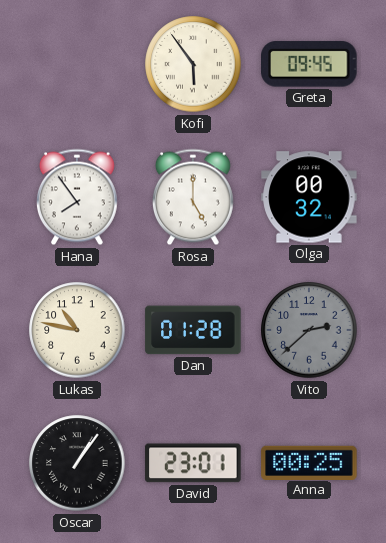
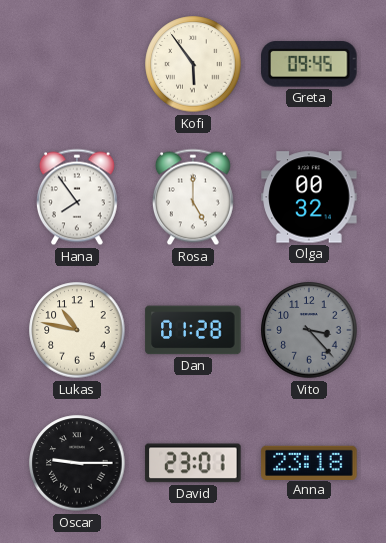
Vito: 2:38 -> 3:23 (309, 330)
Oscar: 1:06 -> 9:15 (77, 463)
Anna: 00:25 -> 23:18 (309, 462)
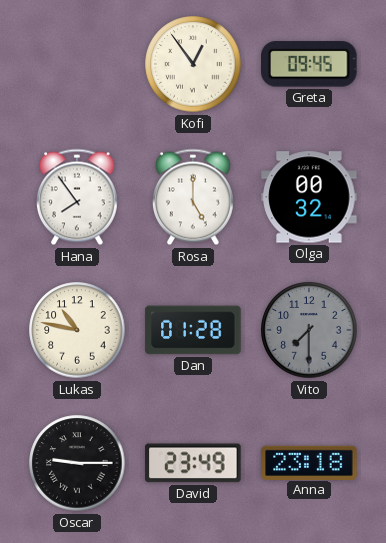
Kofi: 5:54 -> 12:54 (193, 64)
Vito: 3:23 -> 7:30 (309, 330)
David: 23:01 -> 23:49 (193, 463)
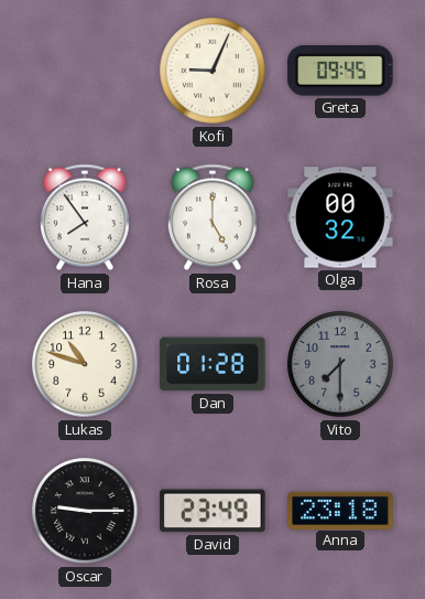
Kofi: 12:54 -> 9:04 (212, 71)
Lukas: 10:47 -> 10:48 (85, 364)
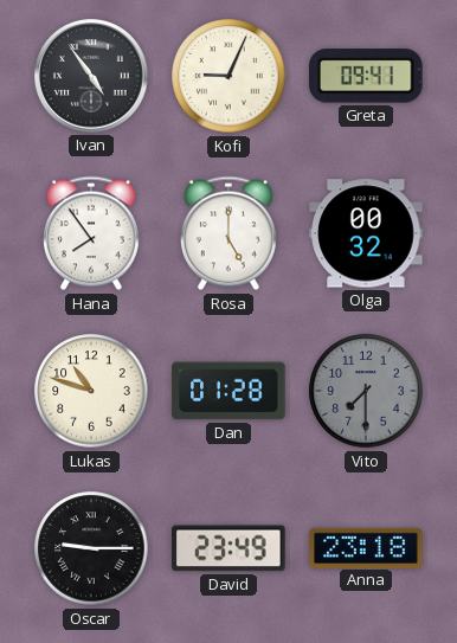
Ivan: none -> 4:54 (91, 76)
Greta: 09:45 -> 09:41 (367, 76)
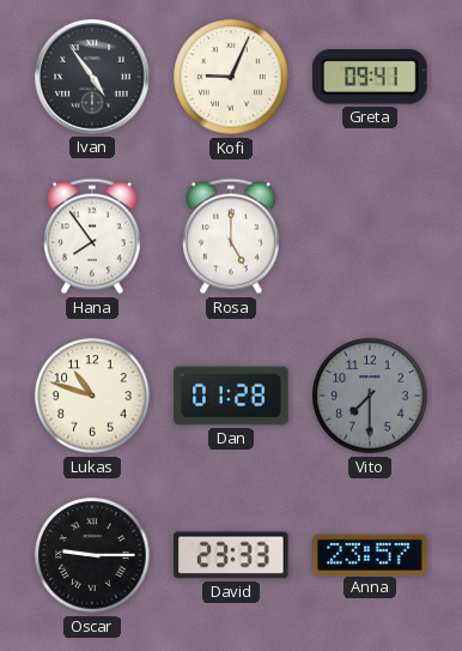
Olga: 00:32 -> none (366, 233)
David: 23:49 -> 23:33 (231, 555)
Anna: 23:18 -> 23:57 (370, 554)
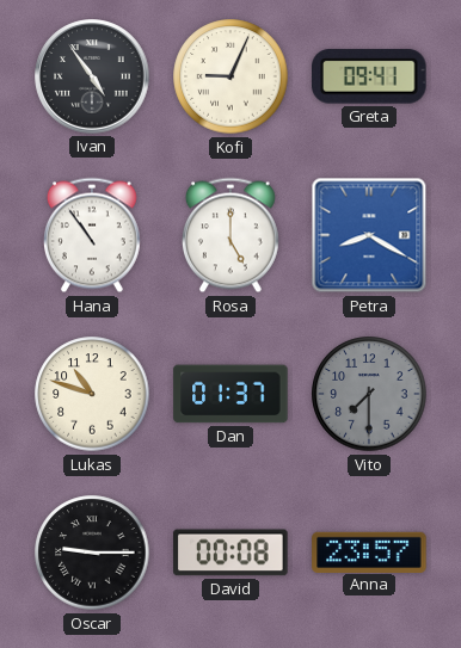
Hana: 7:54 -> 10:54 (92, 235)
Petra: none -> 8:20 (369, 235)
Dan: 01:28 -> 01:37 (230, 394)
David: 23:33 -> 00:08 (230, 553)
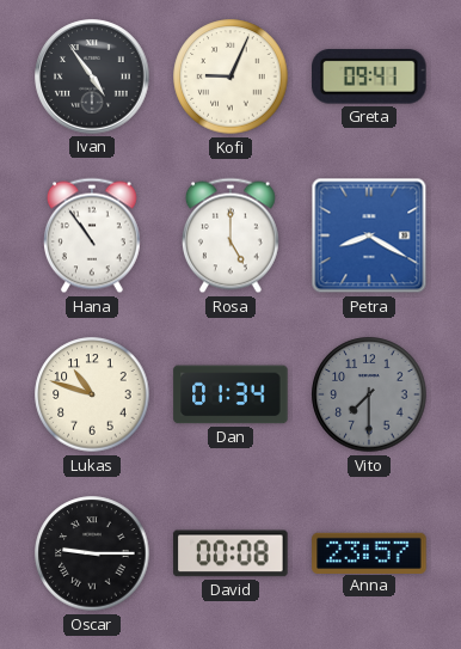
Dan: 01:37 -> 01:34 (230, 394)
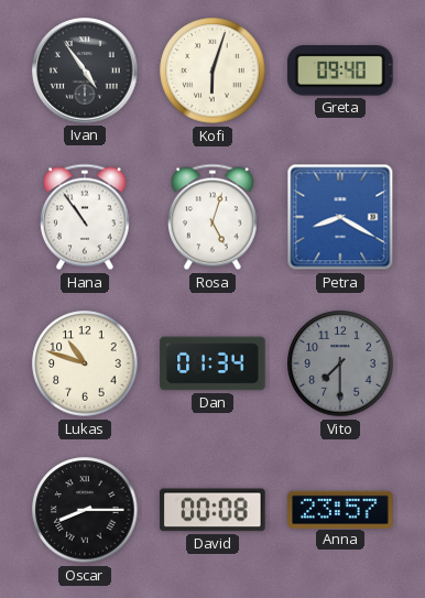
Kofi: 9:04 -> 6:03 (212, 70)
Greta: 09:41 -> 09:40 (341, 70)
Rosa: 5:00 -> 5:03 (212, 217)
Oscar: 9:15 -> 8:15 (85, 510)
